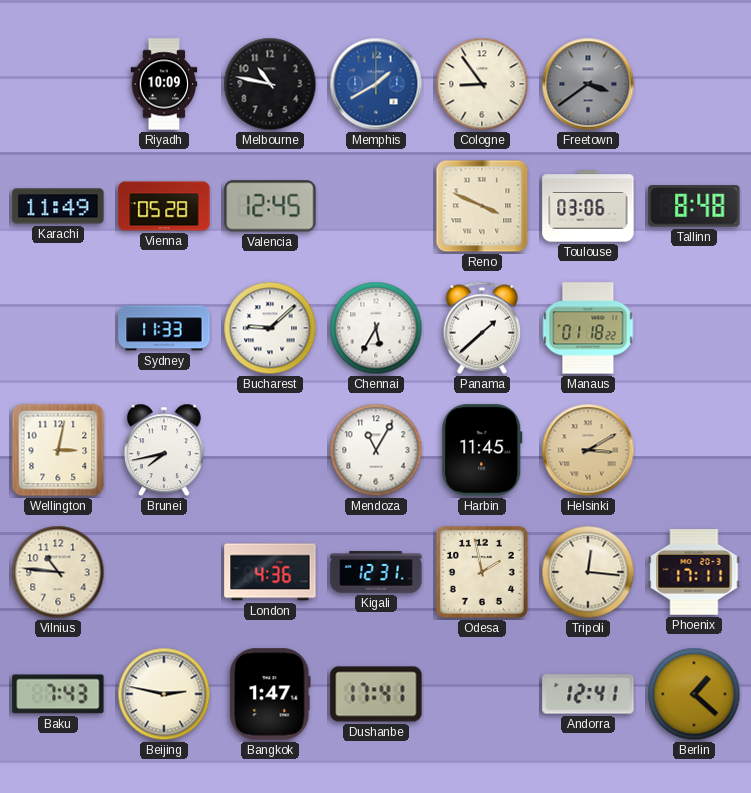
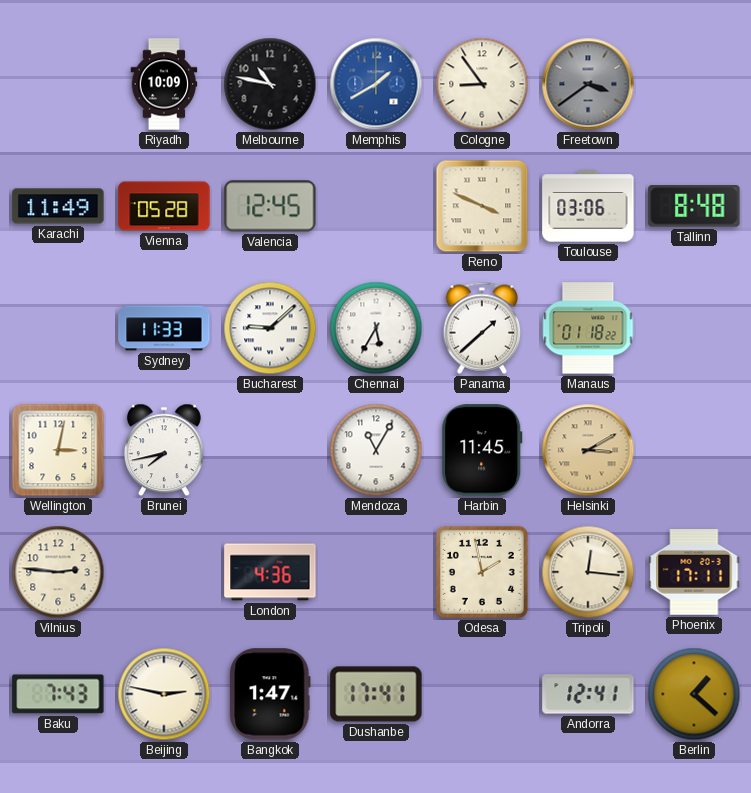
Vilnius: 10:46 -> 2:46 (58, 572)
Kigali: 12:31 -> none (376, 572)
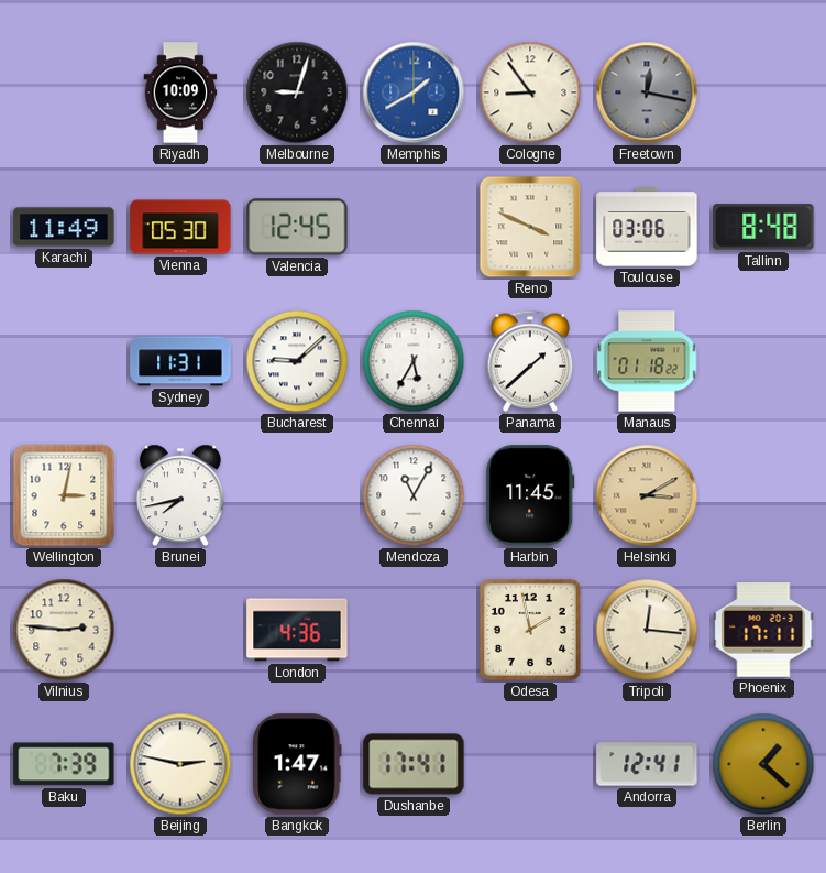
Melbourne: 10:47 -> 9:03 (297, 92)
Freetown: 3:39 -> 12:17 (647, 92)
Vienna: 05:28 -> 05:30 (180, 227)
Sydney: 11:33 -> 11:31 (180, 361)
Baku: 7:43 -> 7:39 (64, 764)
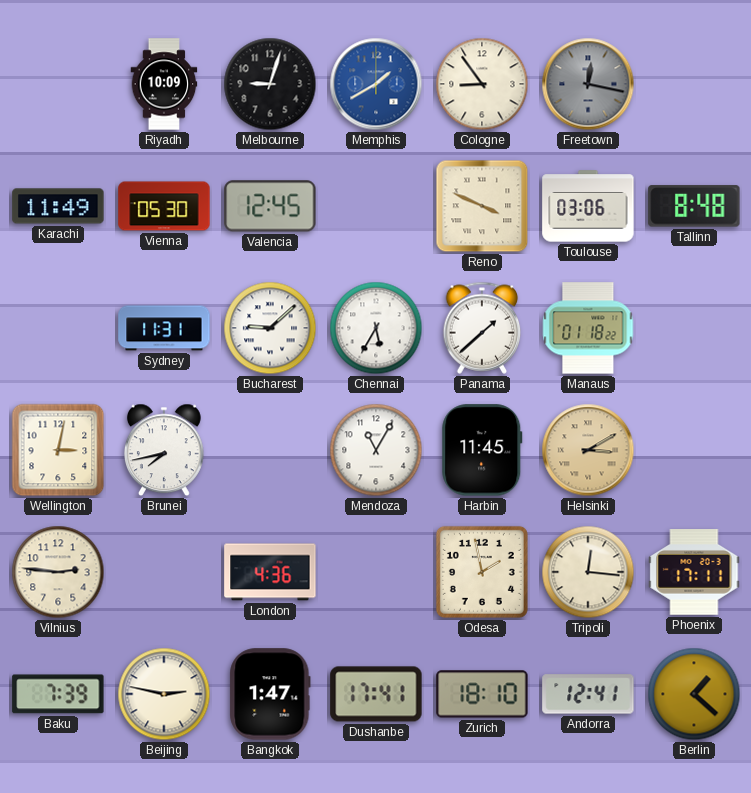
Zurich: none -> 18:10 (482, 694)
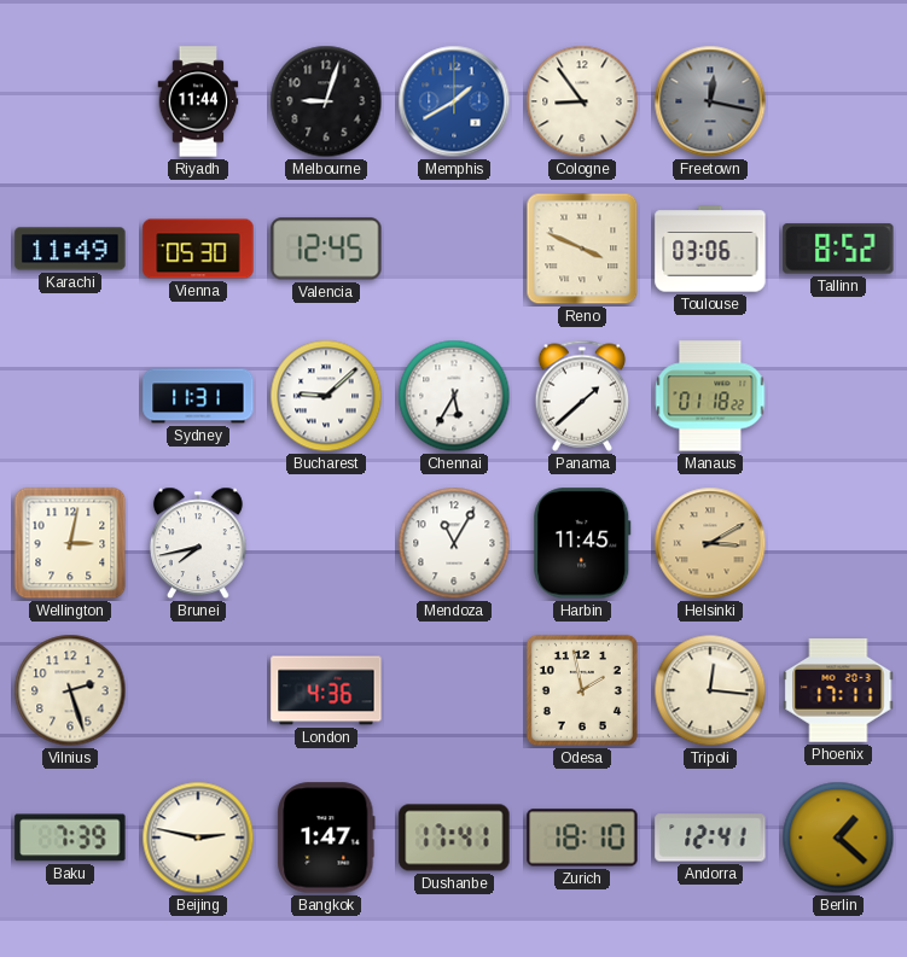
Riyadh: 10:09 -> 11:44 (198, 101)
Tallinn: 8:48 -> 8:52 (838, 249)
Vilnius: 2:46 -> 2:27 (70, 690)
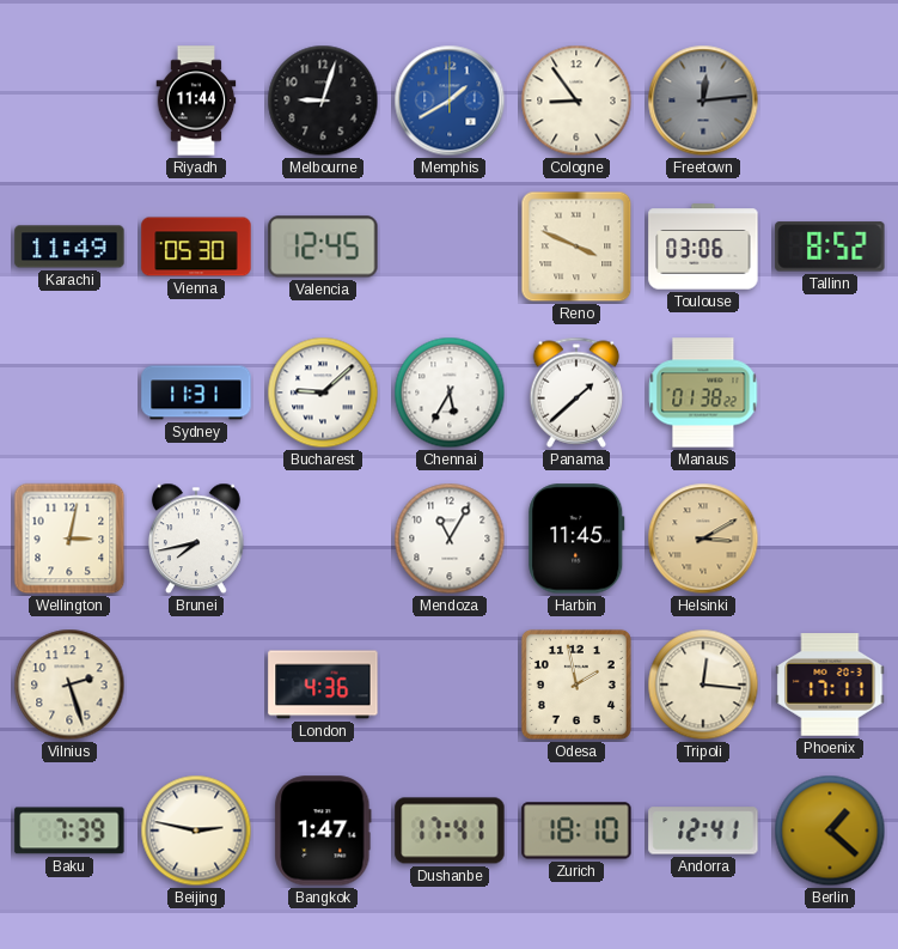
Freetown: 12:17 -> 12:14 (703, 101)
Manaus: 01:18 -> 01:38 (703, 393)
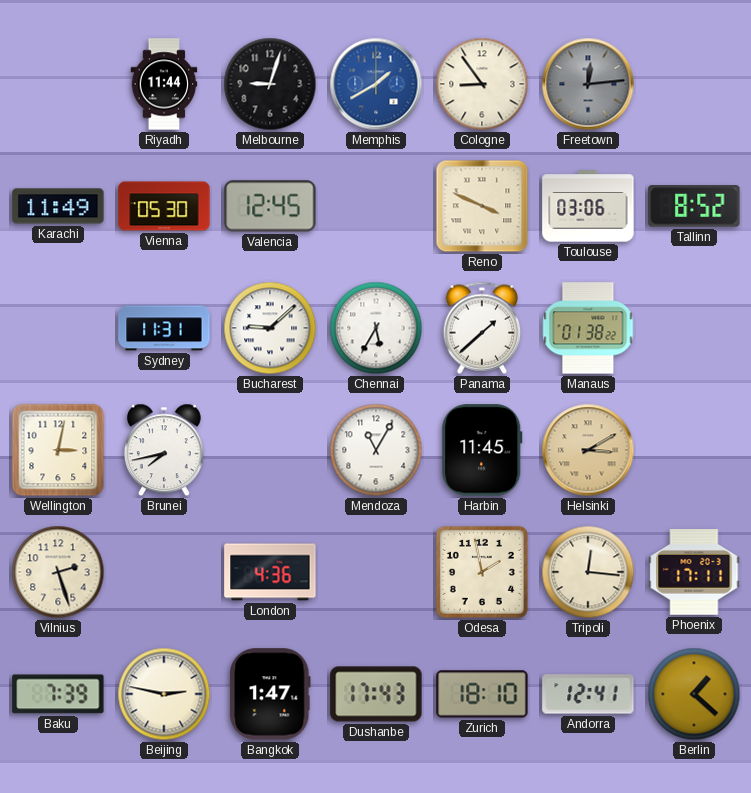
Dushanbe: 17:41 -> 17:43 (376, 694)
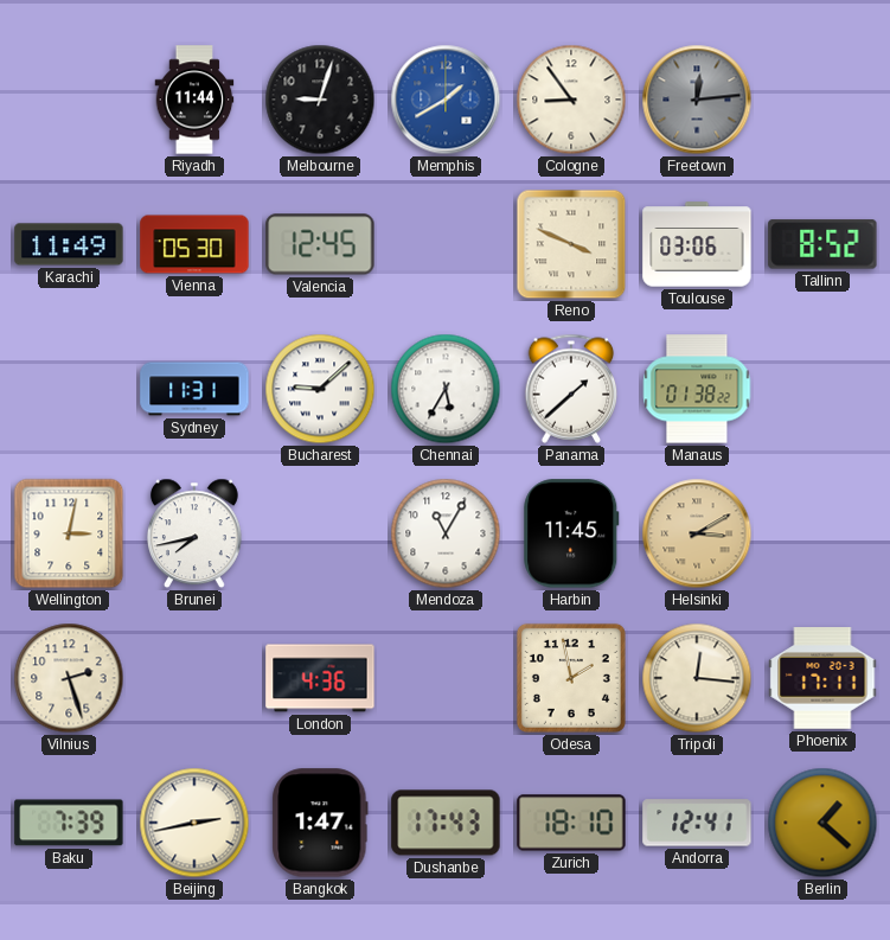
Beijing: 2:47 -> 2:43 (194, 823)
